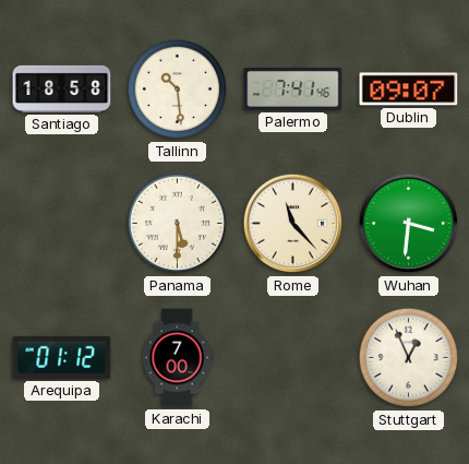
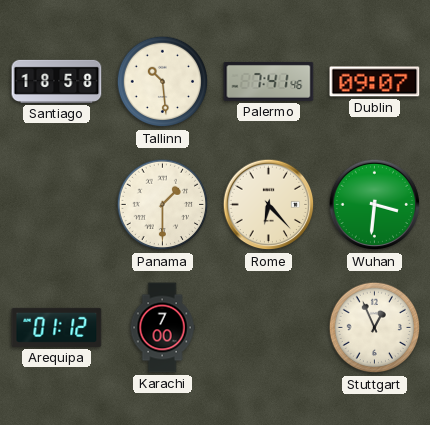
Panama: 5:30 -> 1:30 (163, 205)
Rome: 11:23 -> 6:23 (269, 205)
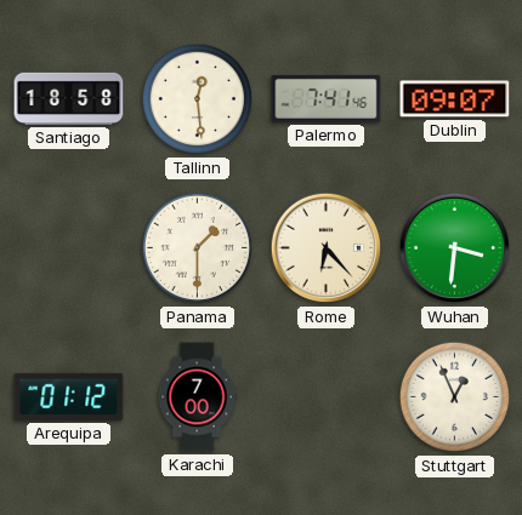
Tallinn: 10:29 -> 12:29 (198, 99)
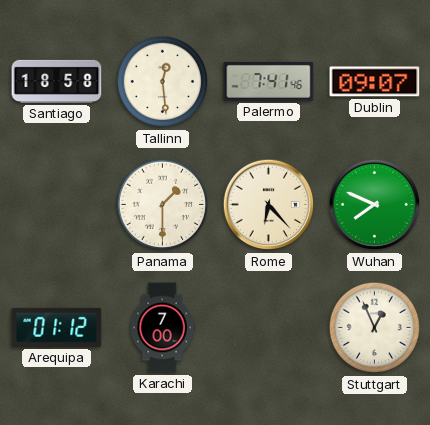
Wuhan: 3:31 -> 7:49 (375, 205)
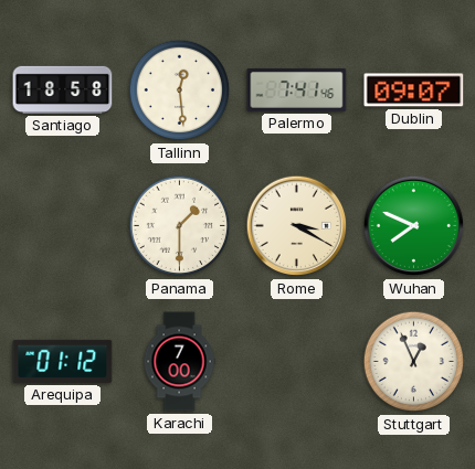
Rome: 6:23 -> 3:20 (297, 226)
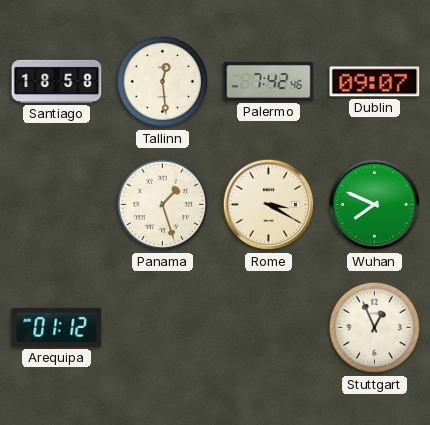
Palermo: 7:41 -> 7:42 (269, 82)
Panama: 1:30 -> 1:27 (163, 205)
Karachi: 7:00 -> none (179, 362)
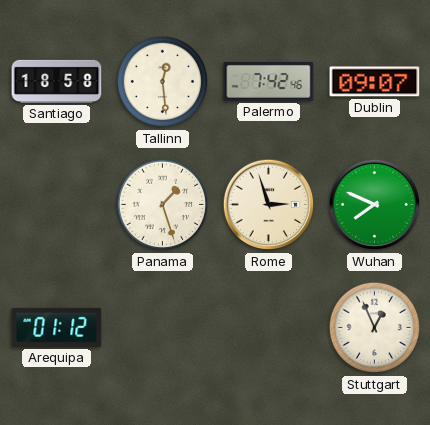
Rome: 3:20 -> 2:57 (269, 205)
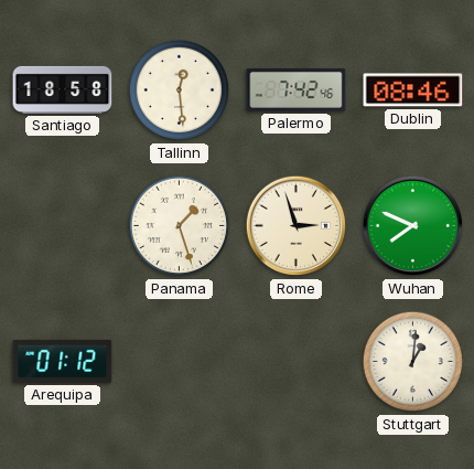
Dublin: 09:07 -> 08:46 (413, 90)
Stuttgart: 12:56 -> 1:01 (413, 362)
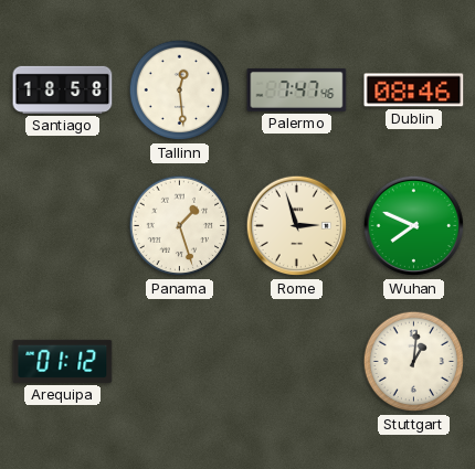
Palermo: 7:42 -> 7:47 (297, 90)
